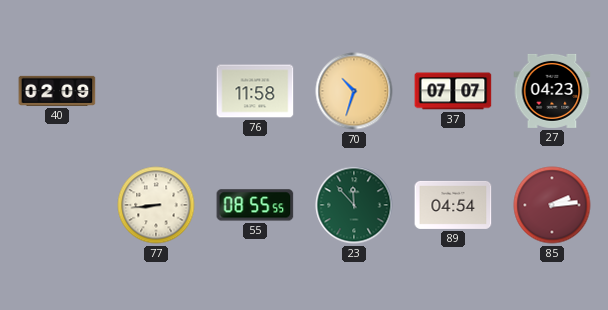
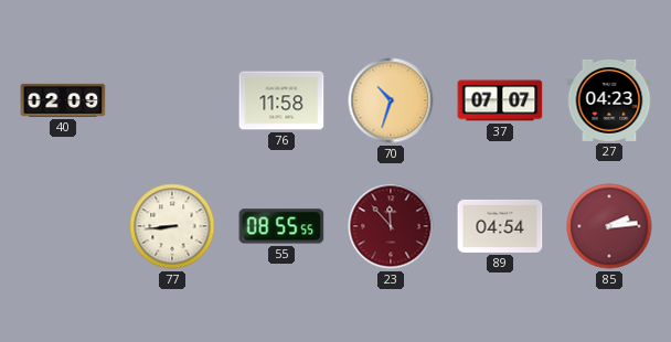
23 dial: green -> burgundy (391, 226)
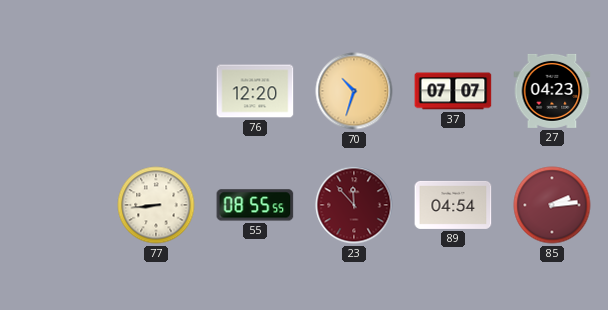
40: 02:09 -> none (63, 100)
76: 11:58 -> 12:20 (255, 91)
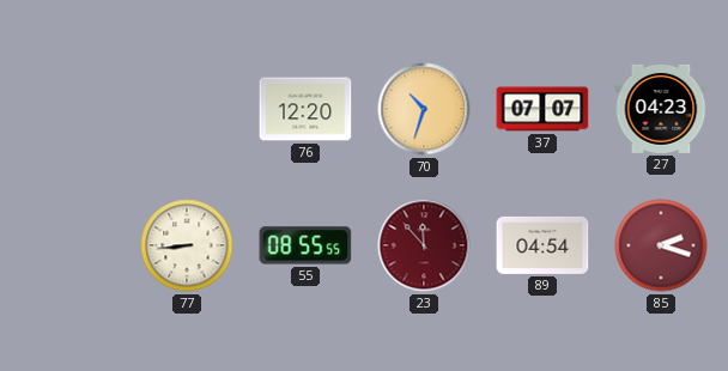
85: 2:14 -> 2:18 (661, 245)
